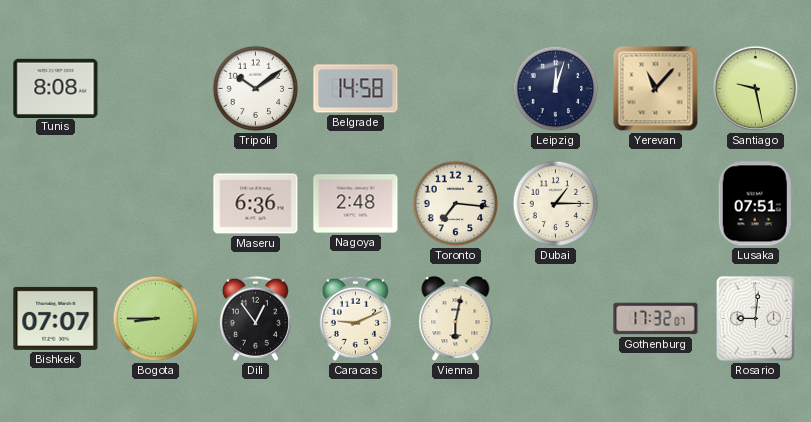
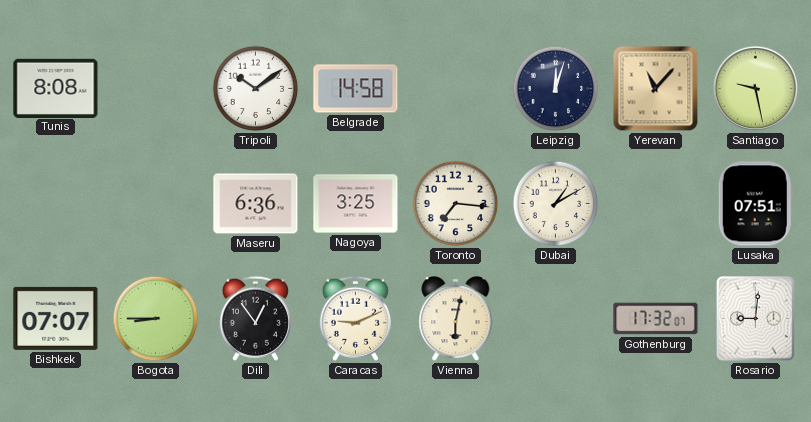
Nagoya: 2:48 -> 3:25 (356, 204)
Dubai: 1:15 -> 1:10 (556, 204)
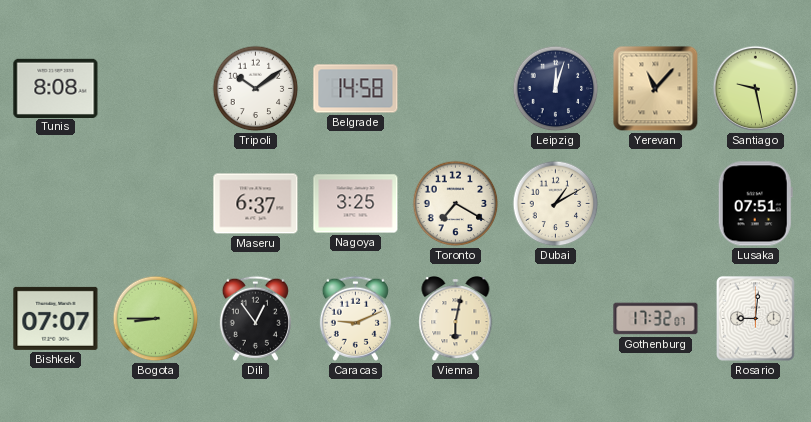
Maseru: 6:36 -> 6:37 (256, 204)
Toronto: 7:16 -> 7:20 (456, 204)
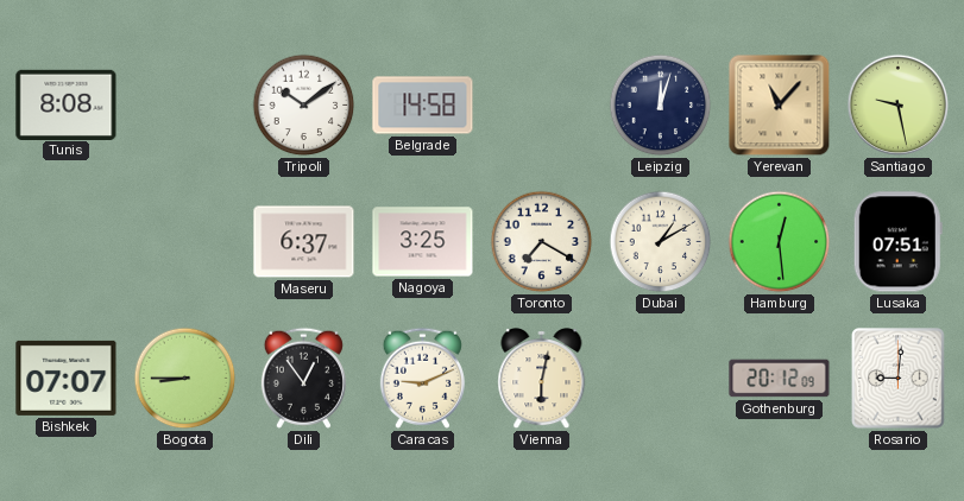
Hamburg: none -> 12:29 (780, 242)
Gothenburg: 17:32 -> 20:12 (780, 379)
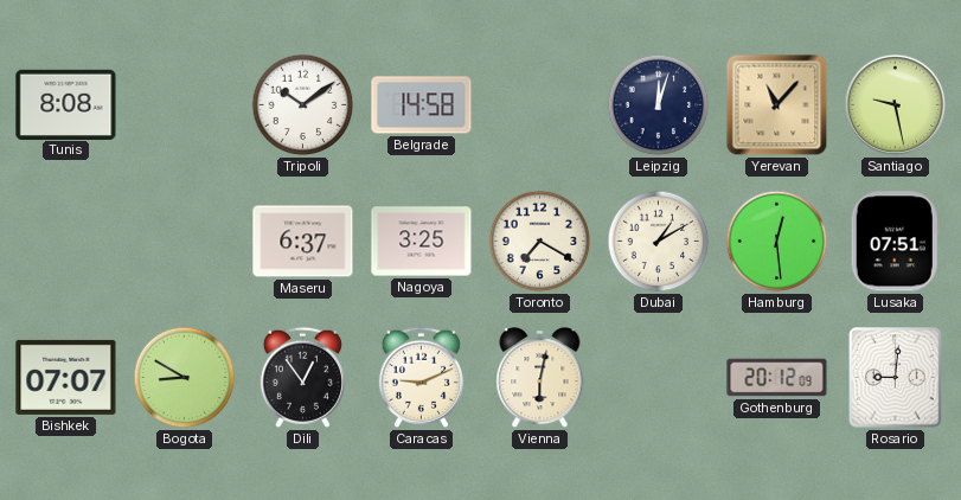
Bogota: 8:45 -> 8:50 (185, 378)
